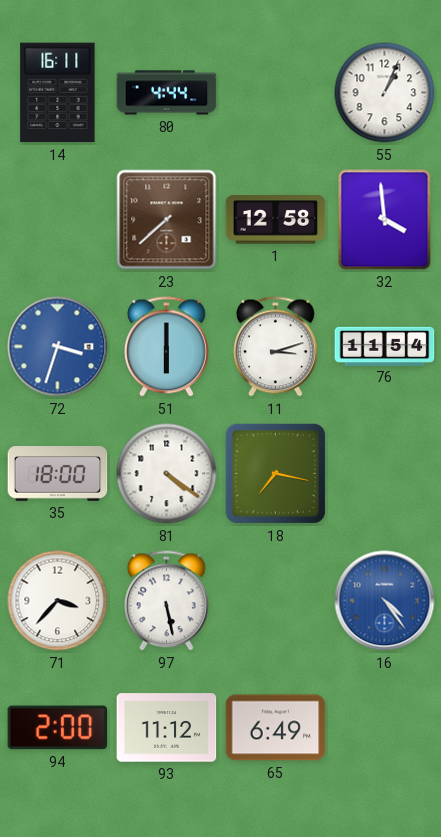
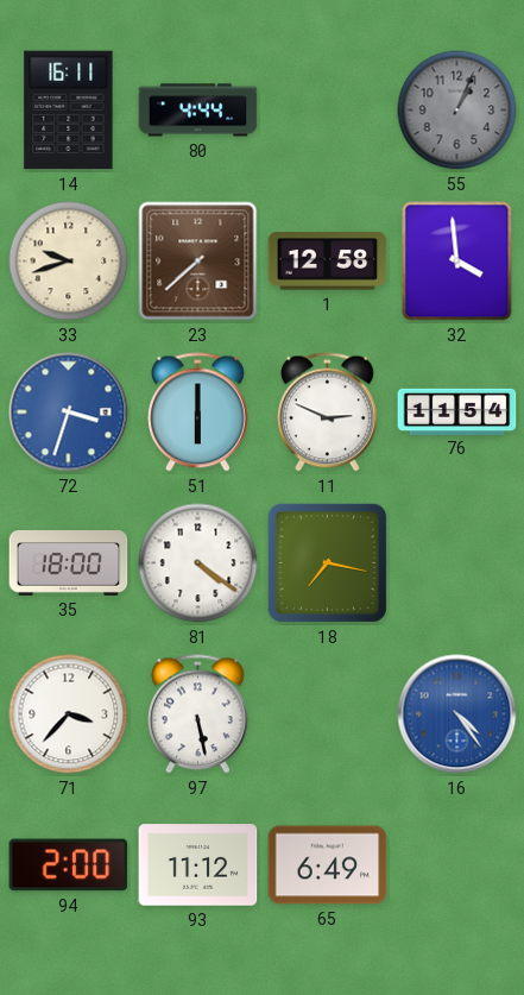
55 dial: white -> grey (457, 111)
33: none -> 9:42 (69, 262)
11: 3:12 -> 2:49 (328, 413)
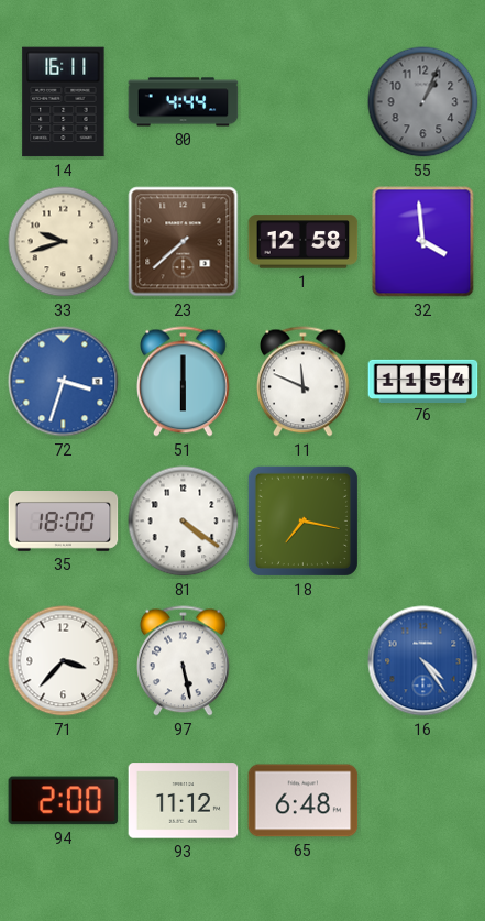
11: 2:49 -> 11:49 (304, 382)
65: 6:49 -> 6:48 (304, 801)
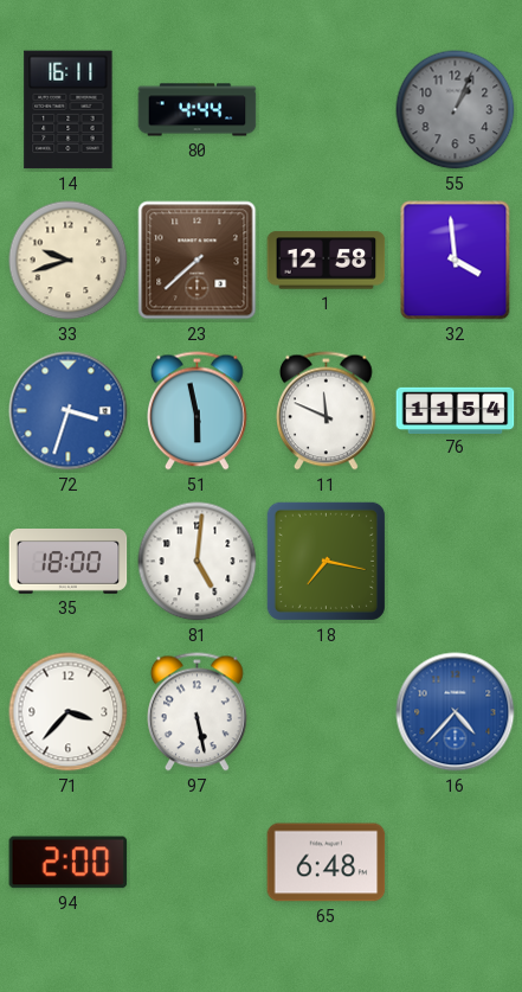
51: 6:00 -> 5:58 (198, 411)
81: 4:21 -> 5:01 (198, 562)
16: 4:24 -> 4:37 (456, 712)
93: 11:12 -> none (184, 801)
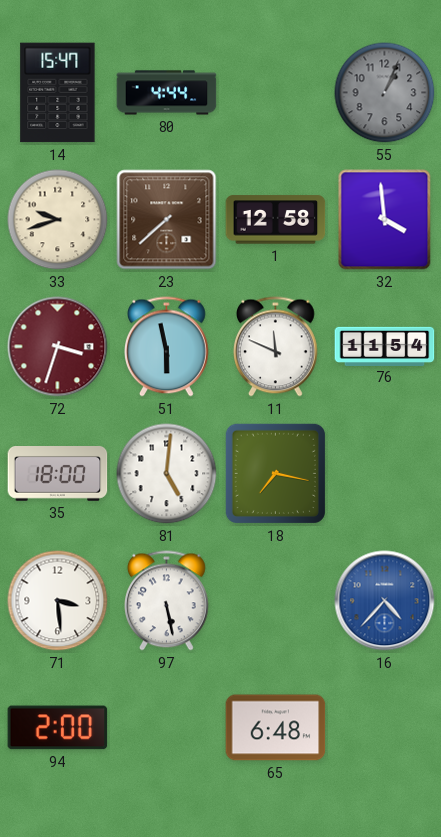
14: 16:11 -> 15:47 (58, 93)
72 dial: blue -> burgundy (58, 347)
71: 3:37 -> 3:29 (58, 601)
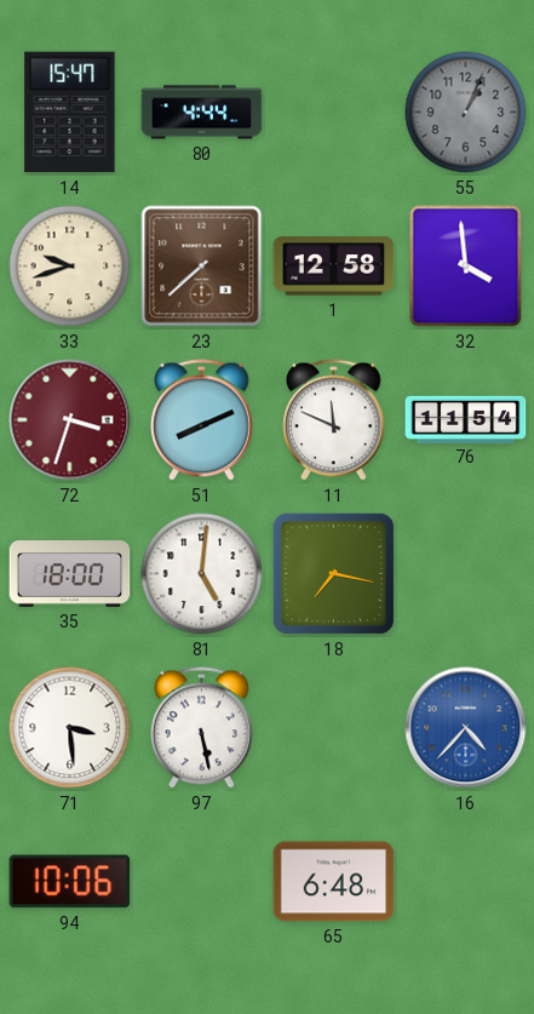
51: 5:58 -> 8:11 (202, 420)
94: 2:00 -> 10:06 (70, 882)
